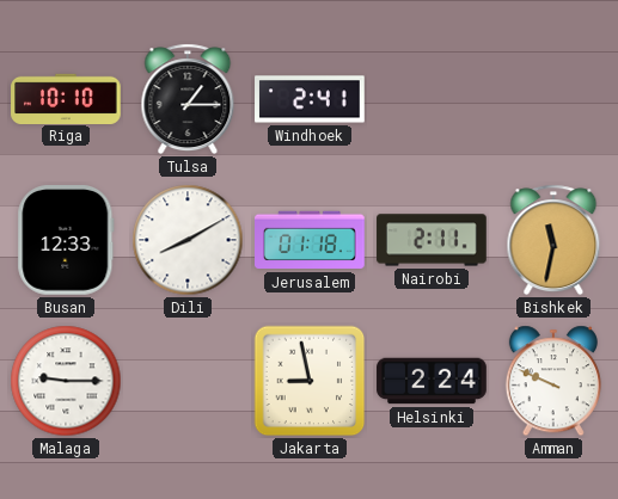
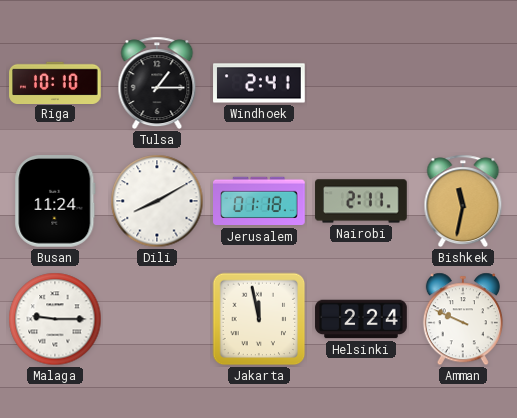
Busan: 12:33 -> 11:24 (55, 202)
Jakarta: 8:58 -> 11:58 (259, 319)
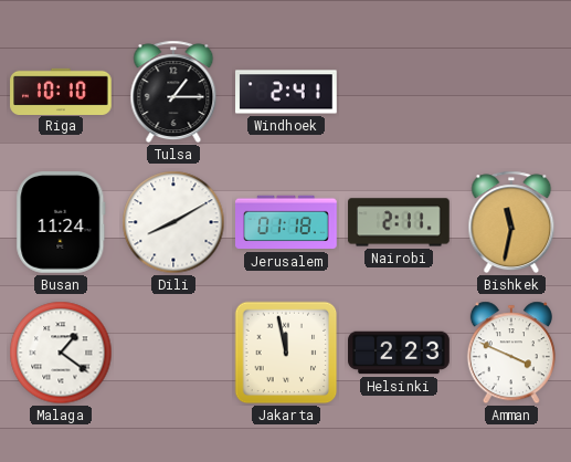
Malaga: 9:15 -> 1:21 (61, 353)
Helsinki: 2:24 -> 2:23 (399, 353)
Amman: 9:49 -> 3:49 (511, 353)
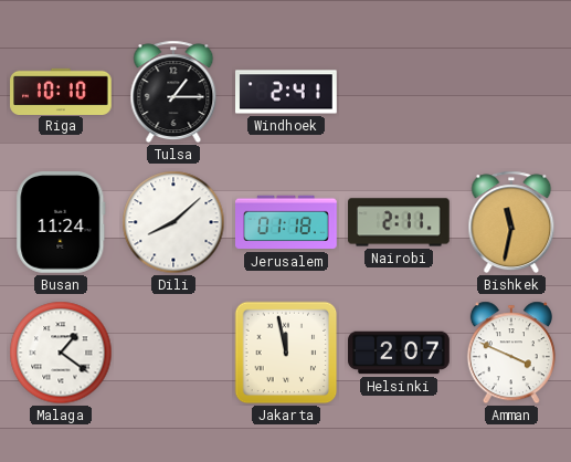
Dili: 8:10 -> 8:08 (173, 222)
Helsinki: 2:23 -> 2:07 (399, 353)
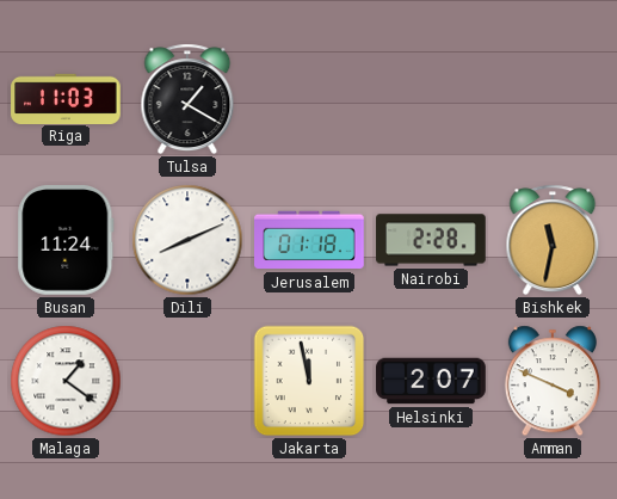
Riga: 10:10 -> 11:03 (66, 98)
Tulsa: 1:15 -> 1:20 (187, 99)
Windhoek: 2:41 -> none (286, 92)
Dili: 8:08 -> 8:11 (187, 240)
Nairobi: 2:11 -> 2:28 (431, 240)
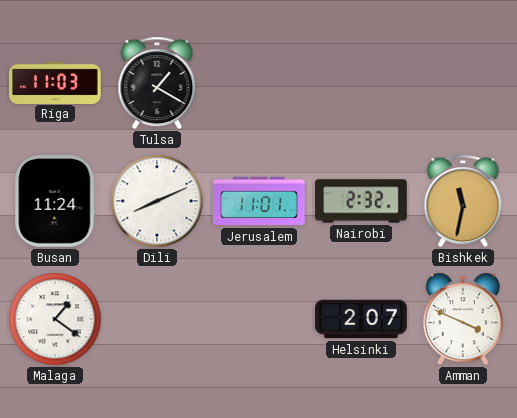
Jerusalem: 01:18 -> 11:01 (259, 201)
Nairobi: 2:28 -> 2:32 (361, 201)
Jakarta: 11:58 -> none (309, 381)
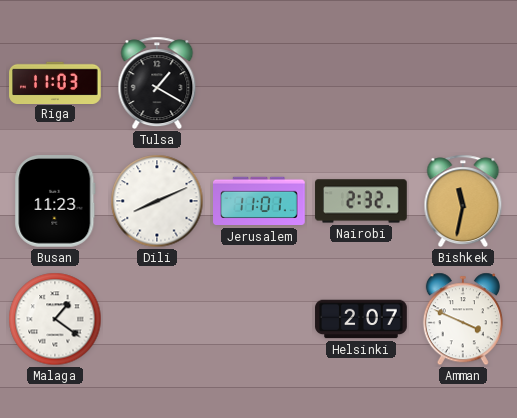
Busan: 11:24 -> 11:23 (55, 202)
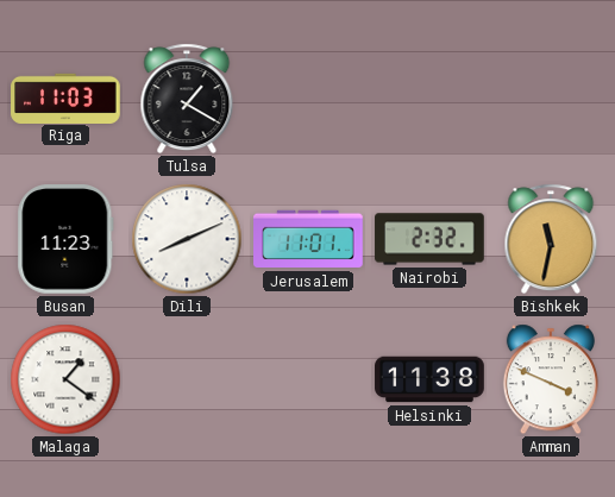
Helsinki: 2:07 -> 11:38 (429, 379)
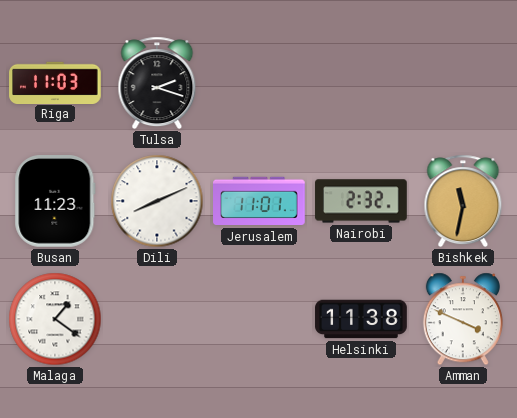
Tulsa: 1:20 -> 2:18 (157, 83)
